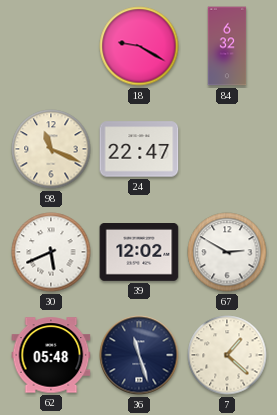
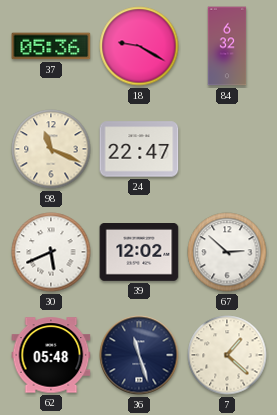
37: none -> 05:36 (51, 46)
67: 2:50 -> 2:52 (227, 252)
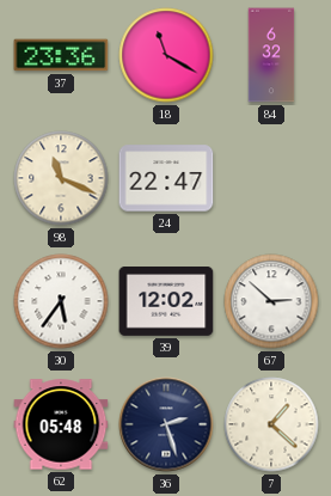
37: 05:36 -> 23:36 (61, 55)
18: 9:20 -> 11:20 (166, 55)
30: 5:41 -> 5:36 (61, 301)
36: 11:27 -> 2:27 (166, 424)
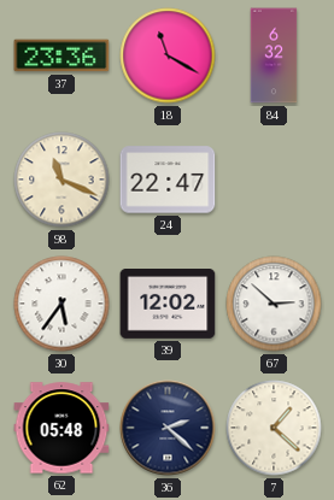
36: 2:27 -> 2:22 (168, 428)
